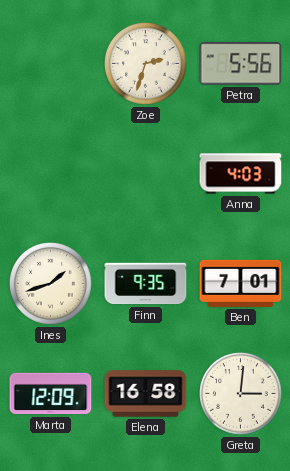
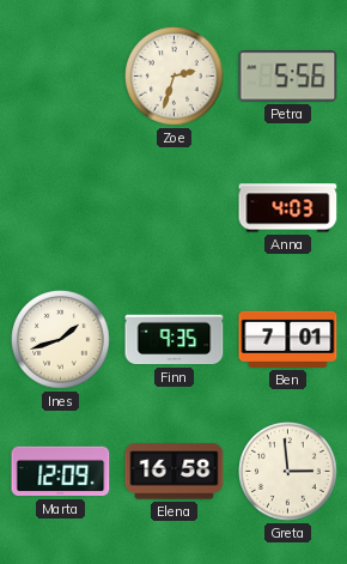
Greta: 3:01 -> 2:59 (288, 472)
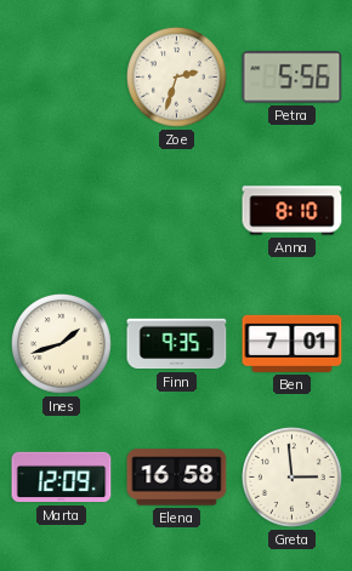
Anna: 4:03 -> 8:10 (293, 211)
